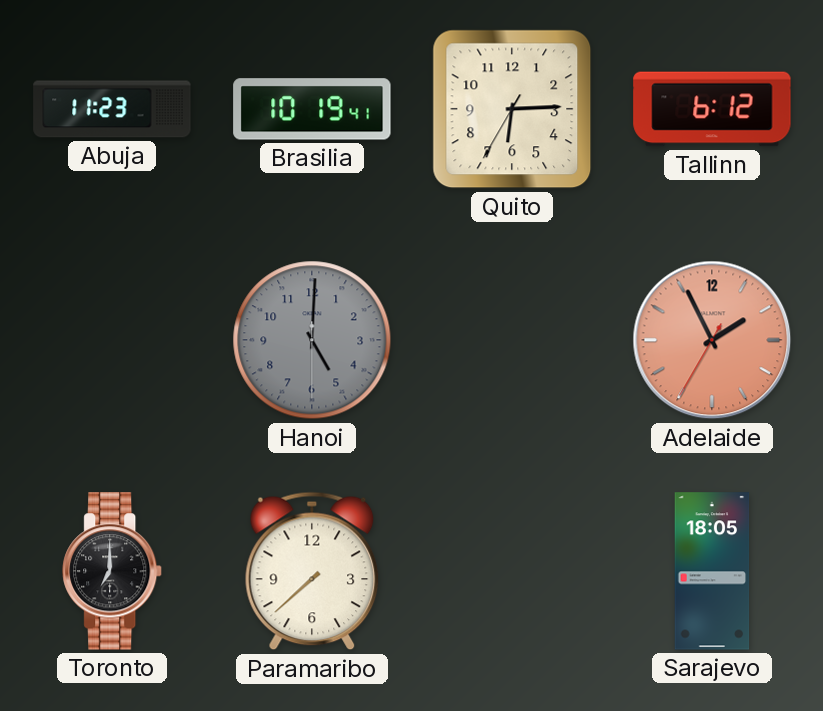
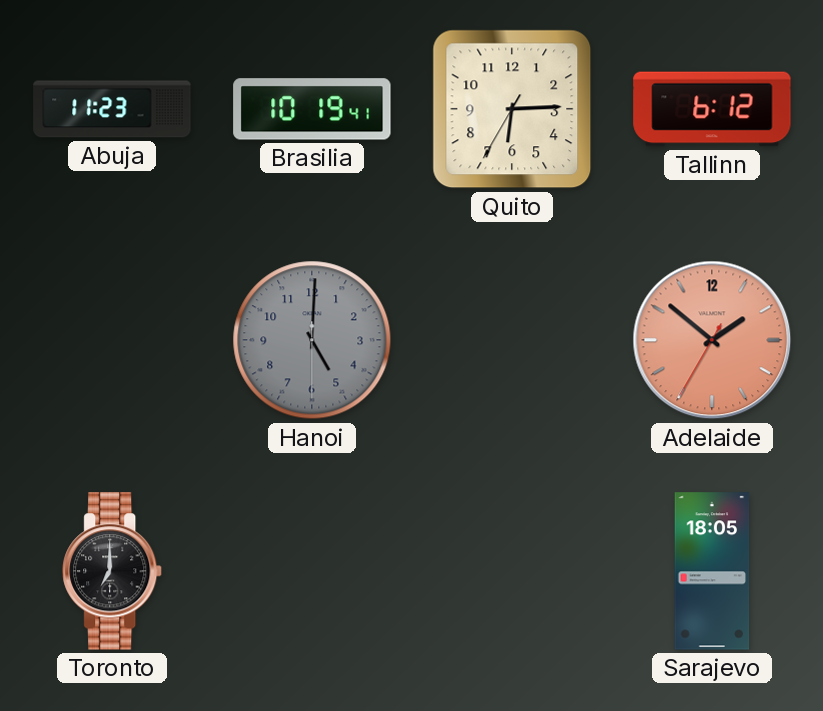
Adelaide: 1:55 -> 1:51 (712, 340)
Paramaribo: 7:38 -> none (312, 571)
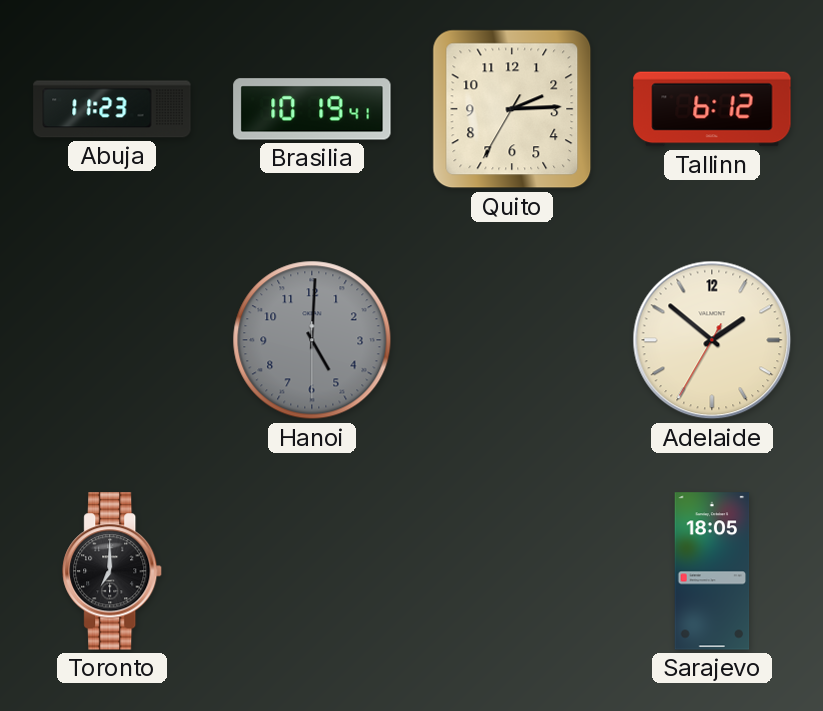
Quito: 6:14 -> 2:14 (512, 109)
Adelaide dial: salmon -> cream (712, 340)
